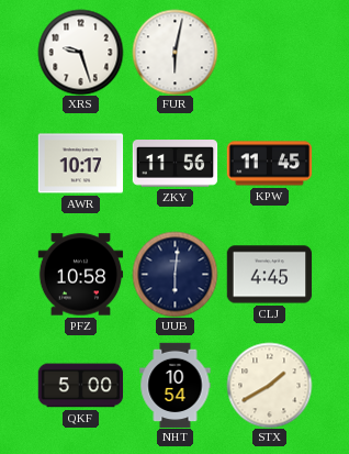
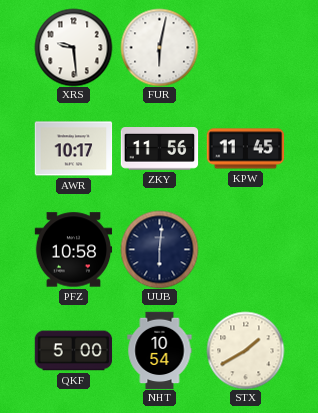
XRS: 9:27 -> 9:29 (73, 47)
CLJ: 4:45 -> none (269, 275)
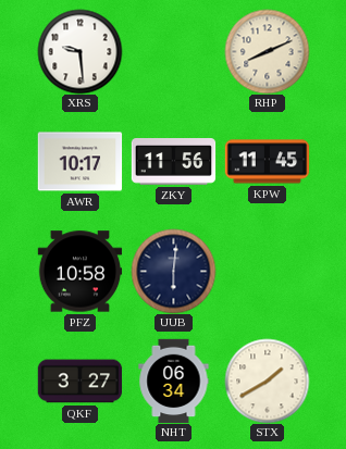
FUR: 6:02 -> none (159, 47)
RHP: none -> 8:11 (267, 51)
QKF: 5:00 -> 3:27 (79, 382)
NHT: 10:54 -> 06:34 (174, 381)
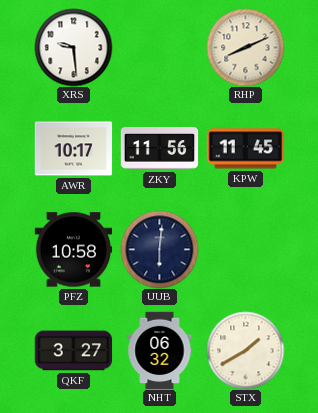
NHT: 06:34 -> 06:32 (160, 350)
